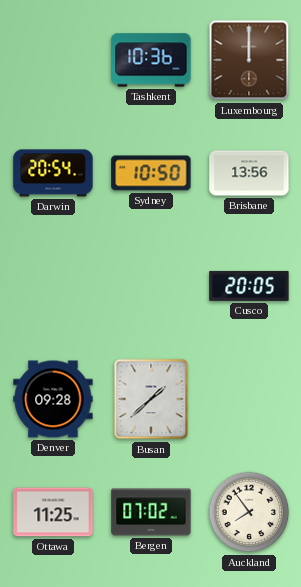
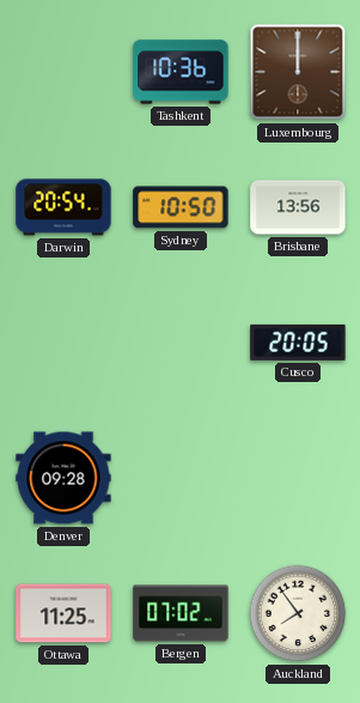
Busan: 1:38 -> none (151, 399)
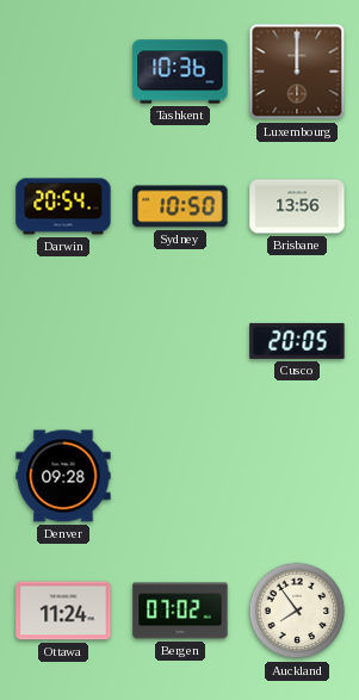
Ottawa: 11:25 -> 11:24 (63, 611)
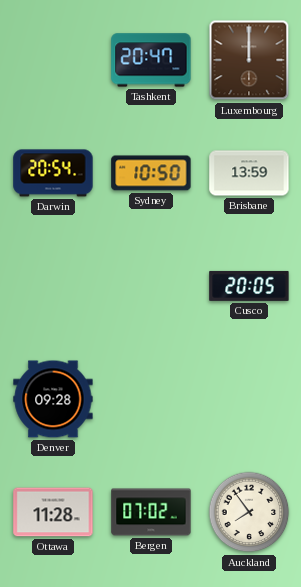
Tashkent: 10:36 -> 20:47 (151, 60)
Brisbane: 13:56 -> 13:59 (249, 173)
Ottawa: 11:24 -> 11:28 (53, 512)
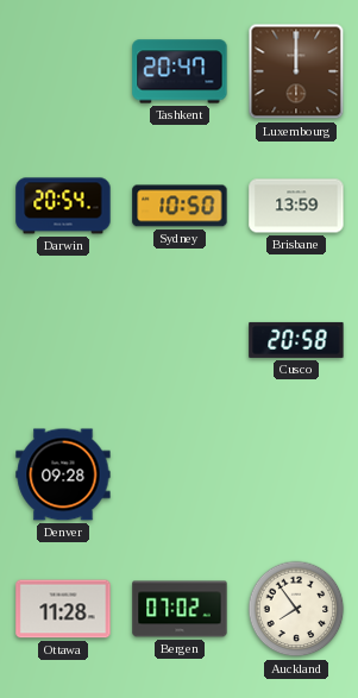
Cusco: 20:05 -> 20:58 (296, 340)
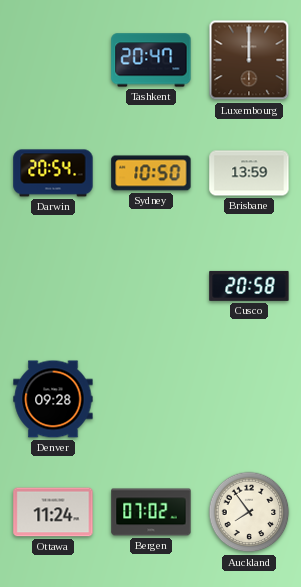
Ottawa: 11:28 -> 11:24 (53, 512)
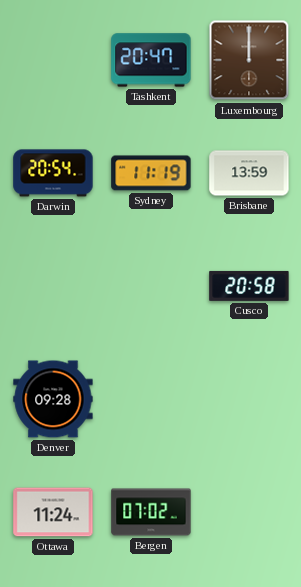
Sydney: 10:50 -> 11:19 (151, 173)
Auckland: 7:54 -> none (249, 512)
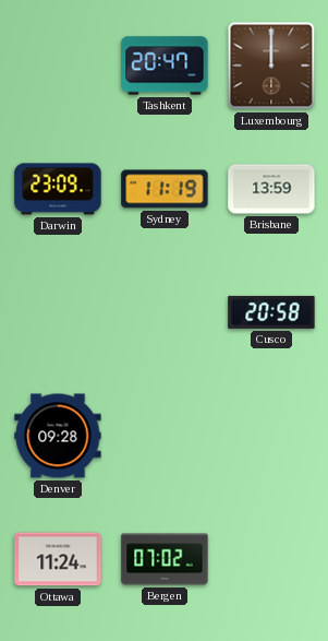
Darwin: 20:54 -> 23:09 (58, 189)
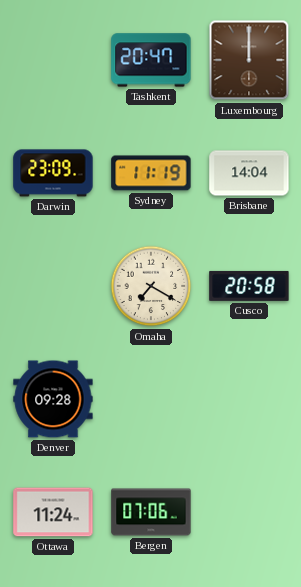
Brisbane: 13:59 -> 14:04 (249, 173)
Omaha: none -> 7:20 (151, 286)
Bergen: 07:02 -> 07:06 (151, 512)
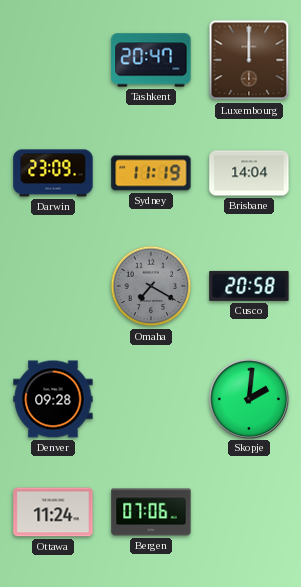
Omaha dial: cream -> grey (151, 286)
Skopje: none -> 2:01 (248, 398)
